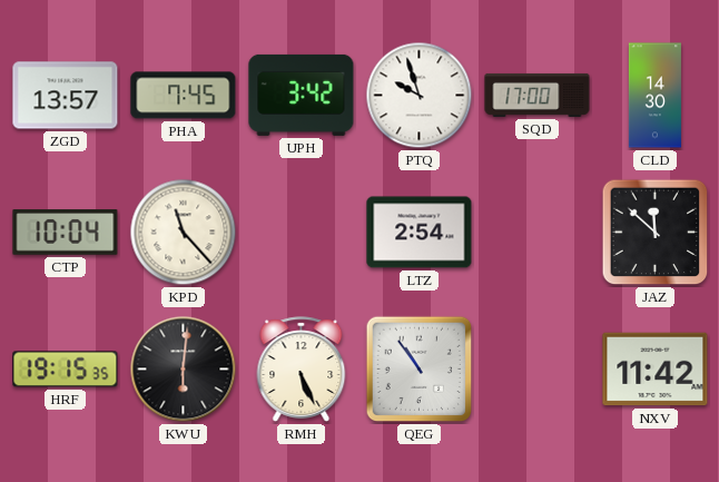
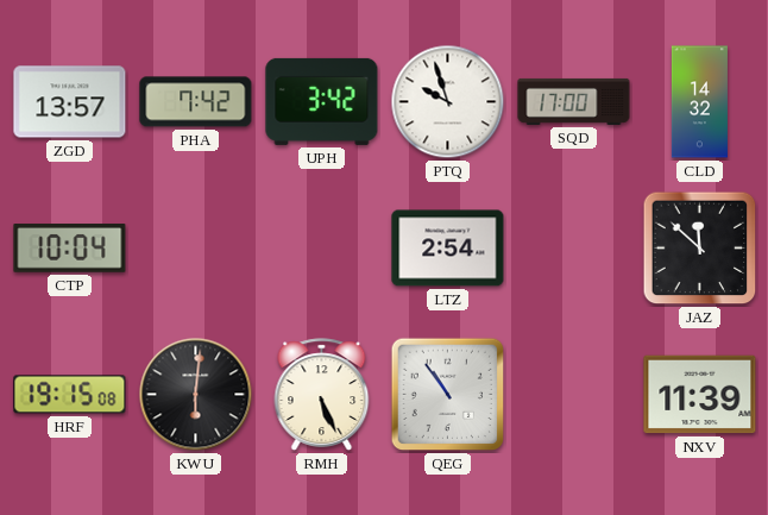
PHA: 7:45 -> 7:42 (196, 102)
CLD: 14:30 -> 14:32 (699, 102)
KPD: 11:23 -> none (184, 233)
HRF: 19:15:35 -> 19:15:08 (70, 395)
NXV: 11:42 -> 11:39 (700, 395)
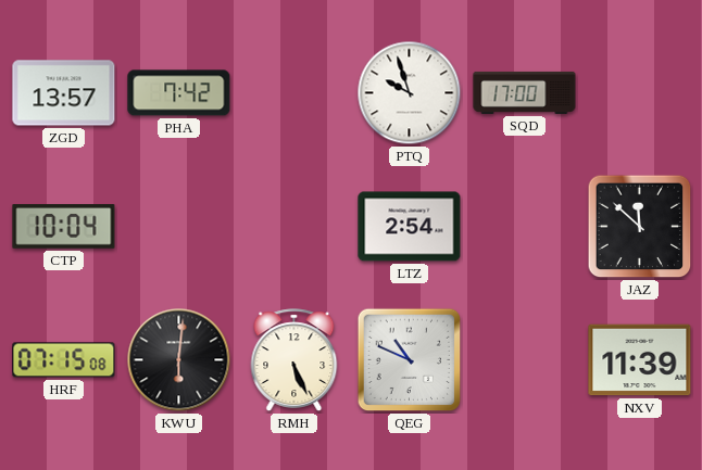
UPH: 3:42 -> none (322, 101)
CLD: 14:32 -> none (699, 102)
HRF: 19:15 -> 07:15 (64, 360)
QEG: 10:54 -> 10:49 (410, 360)
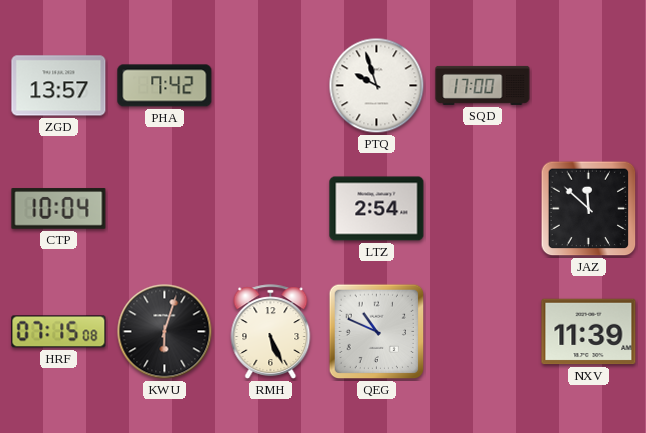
KWU: 6:01 -> 6:03 (165, 332)
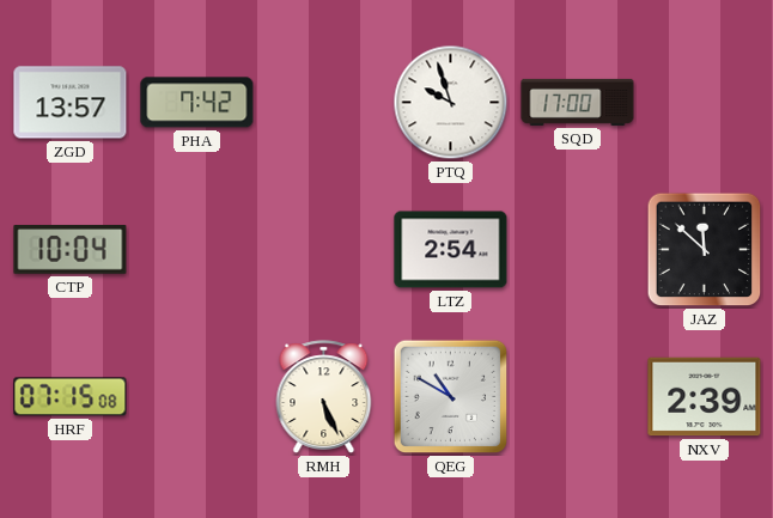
KWU: 6:03 -> none (165, 332)
QEG: 10:49 -> 10:50 (451, 397)
NXV: 11:39 -> 2:39 (705, 397)
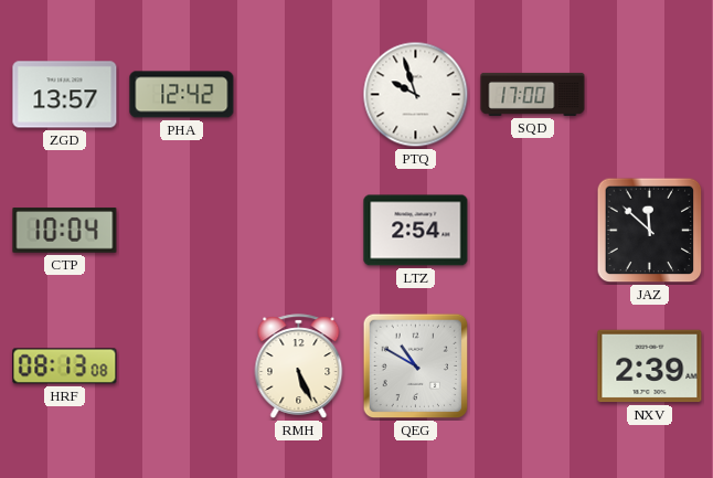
PHA: 7:42 -> 12:42 (182, 95)
HRF: 07:15 -> 08:13 (65, 367)
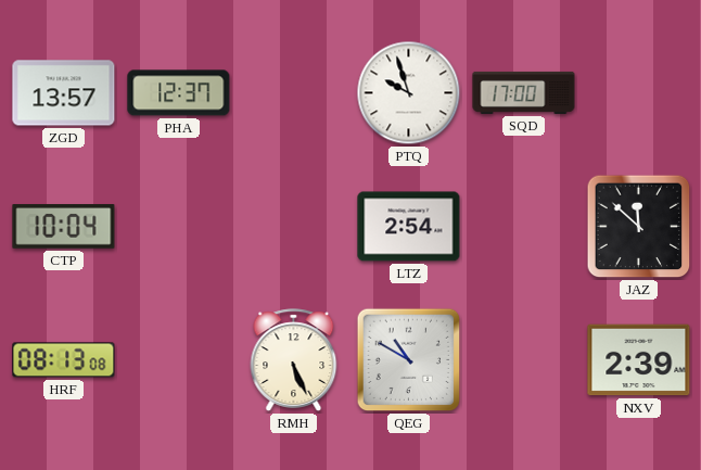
PHA: 12:42 -> 12:37 (179, 93)
